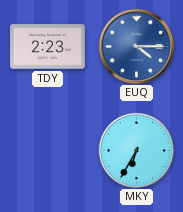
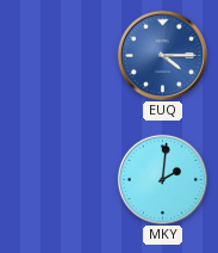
TDY: 2:23 -> none (48, 47)
MKY: 6:35 -> 2:01 (162, 179)
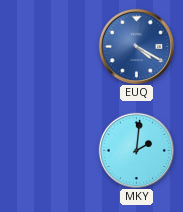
EUQ: 4:15 -> 4:20 (136, 46)
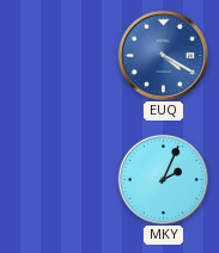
MKY: 2:01 -> 2:04 (163, 179)
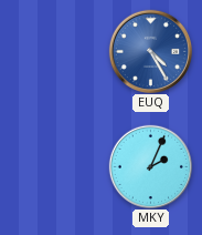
EUQ: 4:20 -> 4:25 (150, 51)
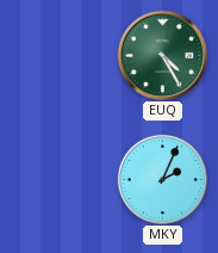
EUQ dial: blue -> green (162, 55)
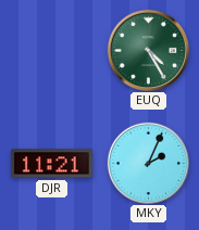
DJR: none -> 11:21 (51, 164)
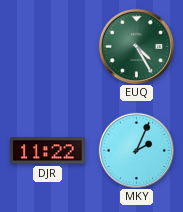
DJR: 11:21 -> 11:22 (47, 151)
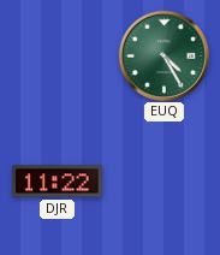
MKY: 2:04 -> none (136, 150)
